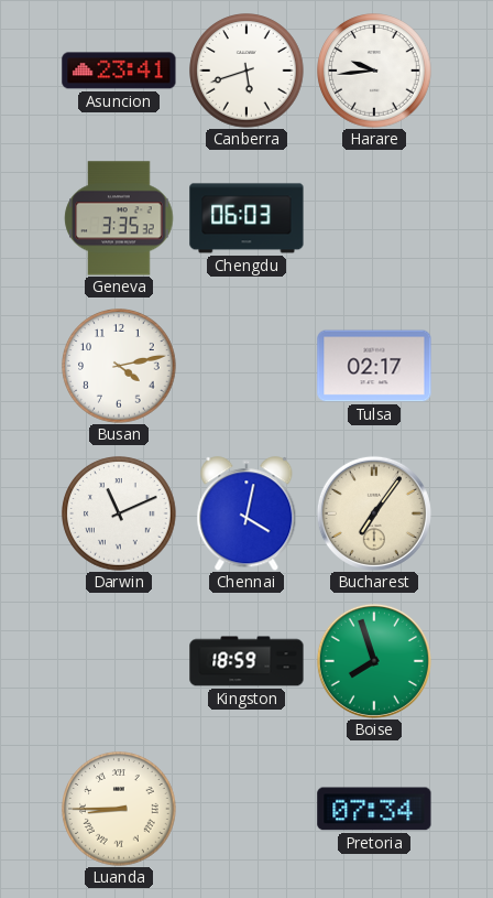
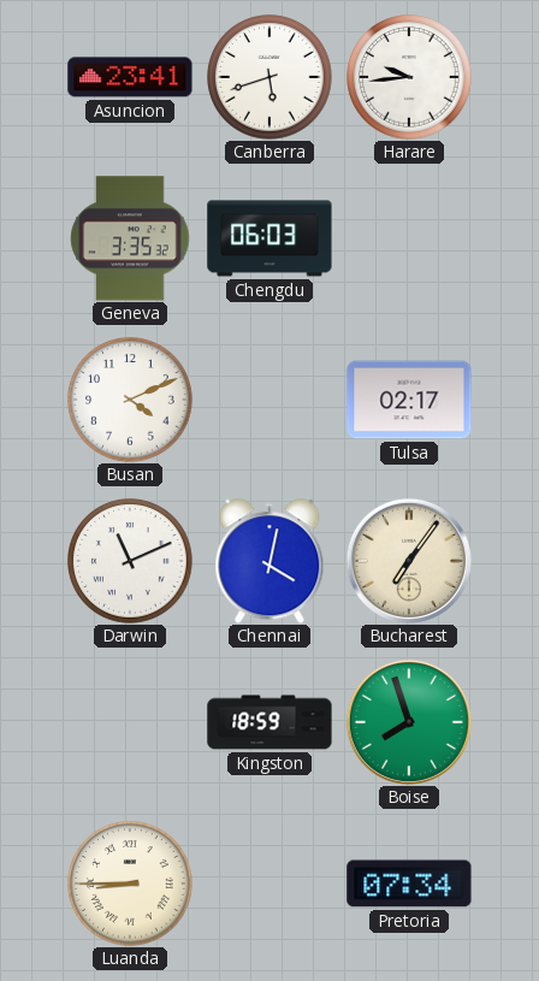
Busan: 4:13 -> 4:11 (130, 400)
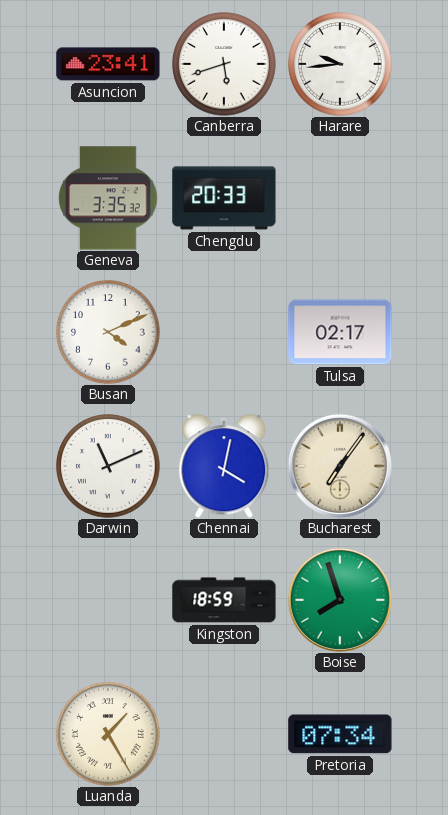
Chengdu: 06:03 -> 20:33 (224, 198)
Luanda: 8:45 -> 1:25 (108, 734)
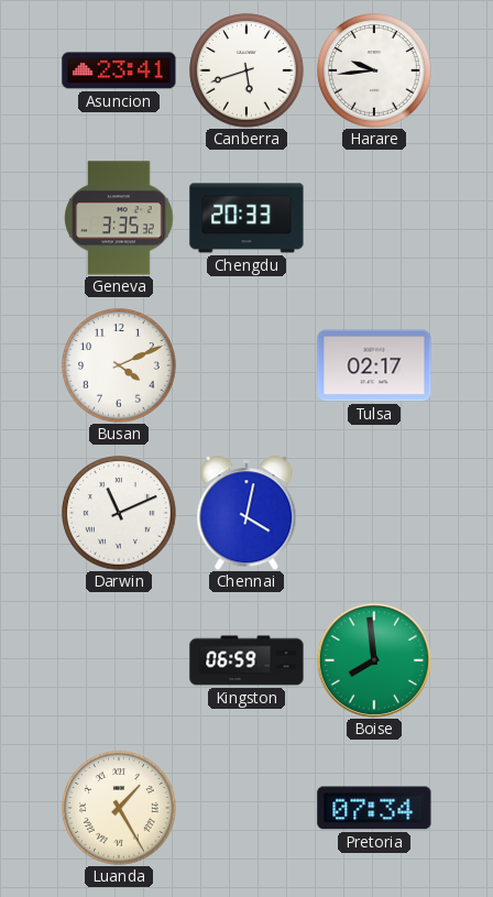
Bucharest: 7:06 -> none (340, 466)
Kingston: 18:59 -> 06:59 (246, 660)
Boise: 7:57 -> 7:59 (374, 660)
